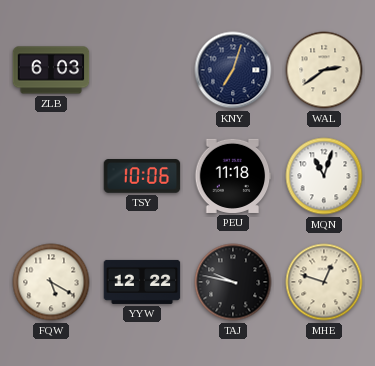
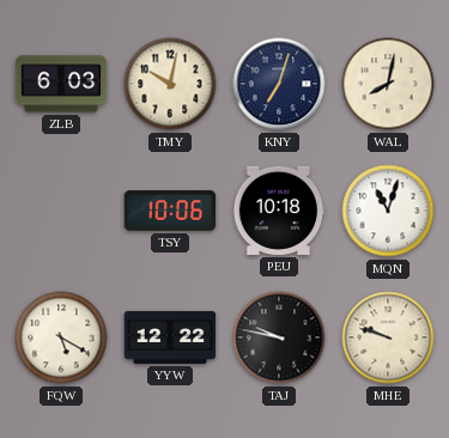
TMY: none -> 10:02 (170, 84)
WAL: 2:39 -> 8:02 (388, 84)
PEU: 11:18 -> 10:18 (279, 211)
MHE: 12:48 -> 9:48 (388, 337)
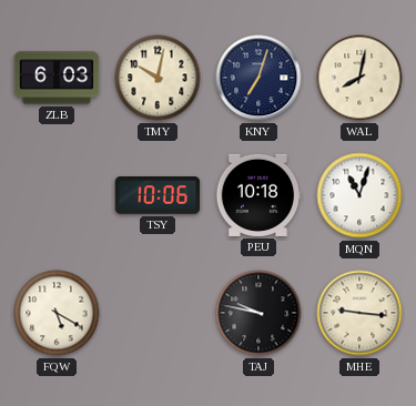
YYW: 12:22 -> none (170, 337)
MHE: 9:48 -> 9:16 (359, 313)
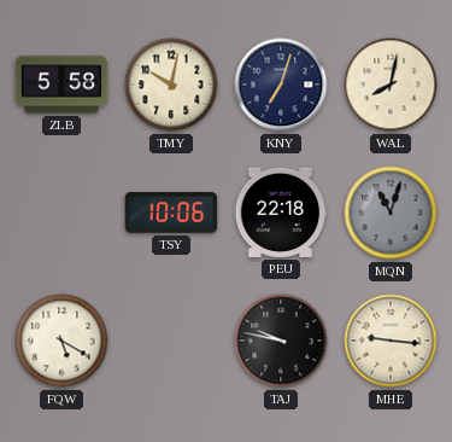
ZLB: 6:03 -> 5:58 (61, 85)
PEU: 10:18 -> 22:18 (281, 213)
MQN dial: white -> grey (391, 213)
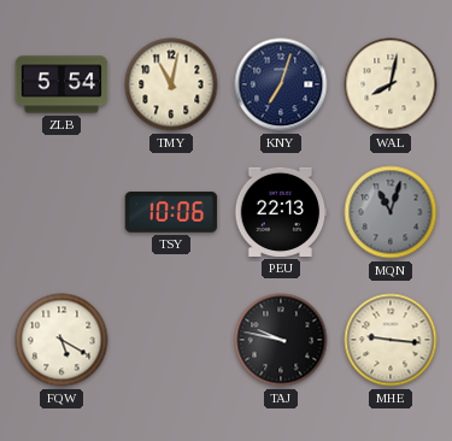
ZLB: 5:58 -> 5:54 (61, 84)
TMY: 10:02 -> 11:02 (171, 84)
PEU: 22:18 -> 22:13 (281, 212)
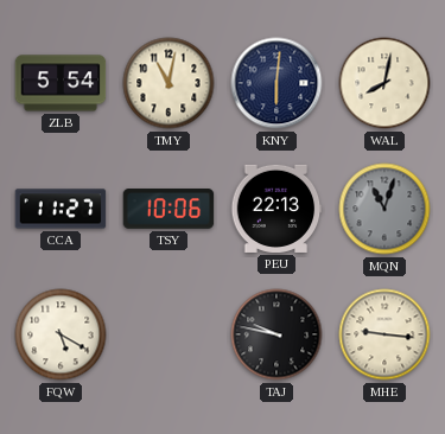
KNY: 7:03 -> 6:01 (276, 83)
CCA: none -> 11:27 (61, 209)
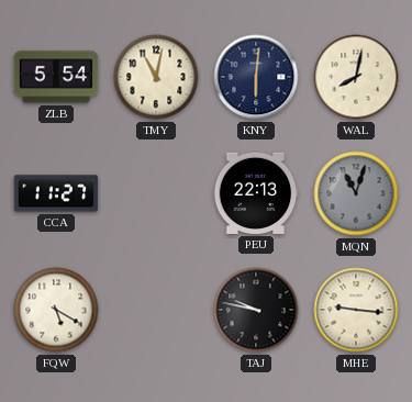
TSY: 10:06 -> none (169, 209)
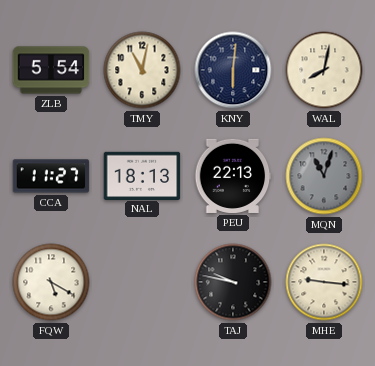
NAL: none -> 18:13 (142, 175)
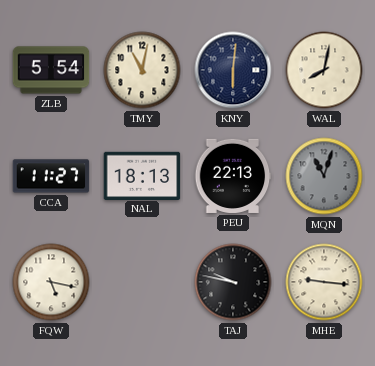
FQW: 5:20 -> 5:17 (51, 282)
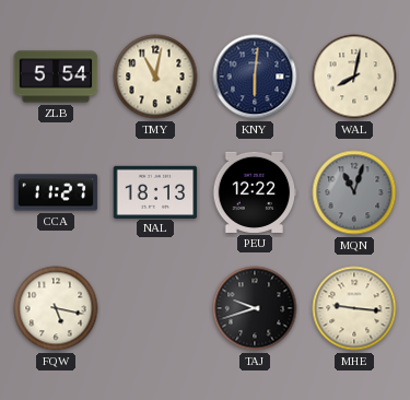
PEU: 22:13 -> 12:22 (255, 192)
TAJ: 9:47 -> 9:42 (255, 308)
